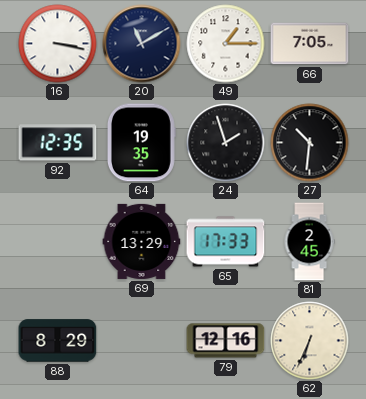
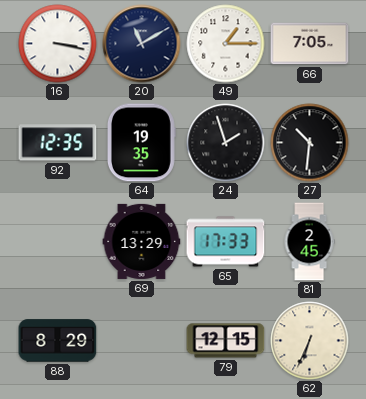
79: 12:16 -> 12:15 (226, 341)
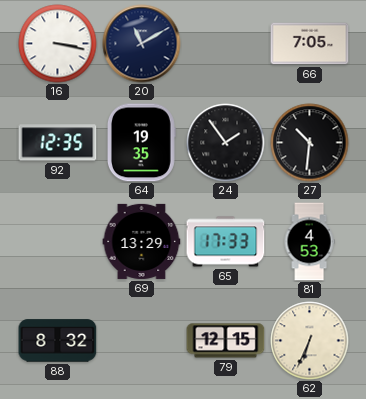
49: 1:15 -> none (226, 44)
24: 1:57 -> 1:54 (226, 143)
81: 2:45 -> 4:53 (309, 242)
88: 8:29 -> 8:32 (58, 341)
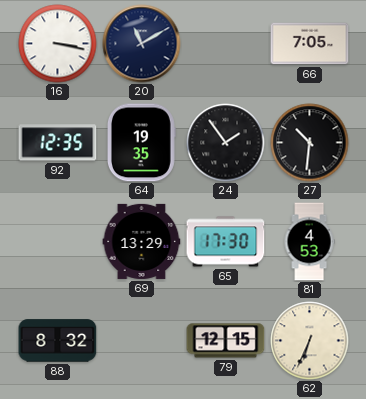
65: 17:33 -> 17:30 (226, 242)
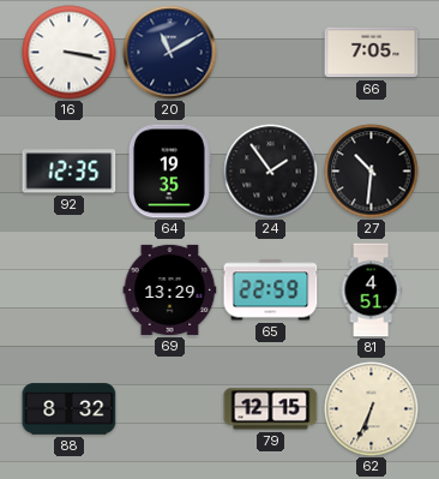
65: 17:30 -> 22:59 (271, 291)
81: 4:53 -> 4:51 (371, 291)
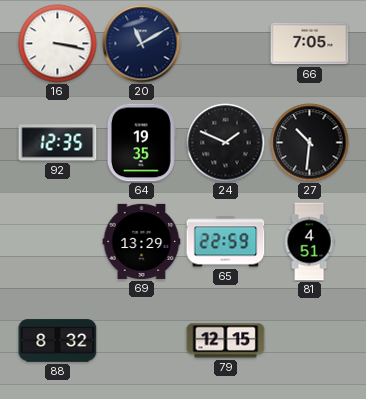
24: 1:54 -> 1:49 (226, 143)
62: 6:34 -> none (372, 409)
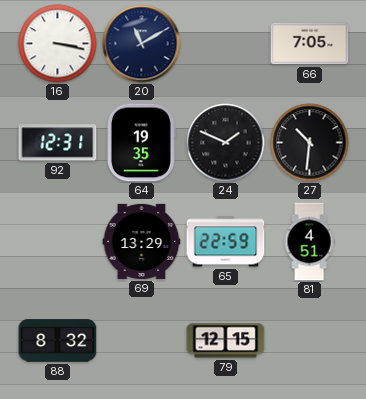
92: 12:35 -> 12:31 (58, 143)
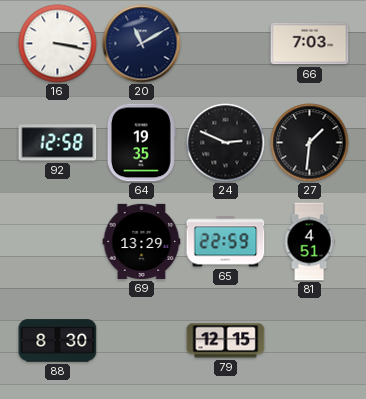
66: 7:05 -> 7:03 (310, 44)
92: 12:31 -> 12:58 (58, 143)
24: 1:49 -> 2:49 (226, 143)
27: 10:31 -> 1:31 (310, 143)
88: 8:32 -> 8:30 (58, 341)
